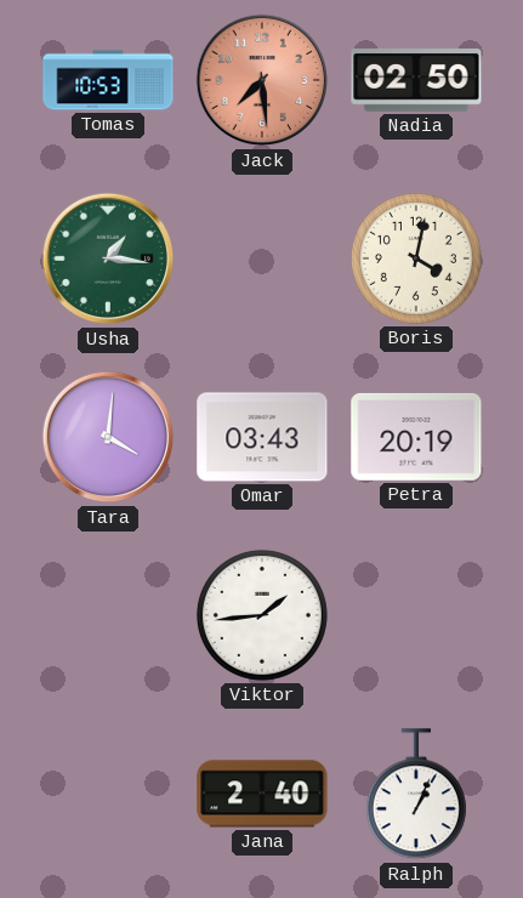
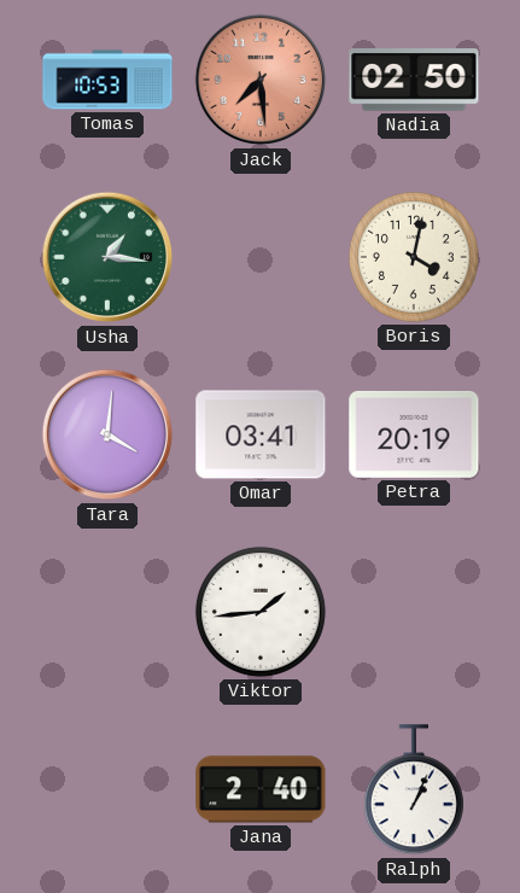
Omar: 03:43 -> 03:41 (261, 434)
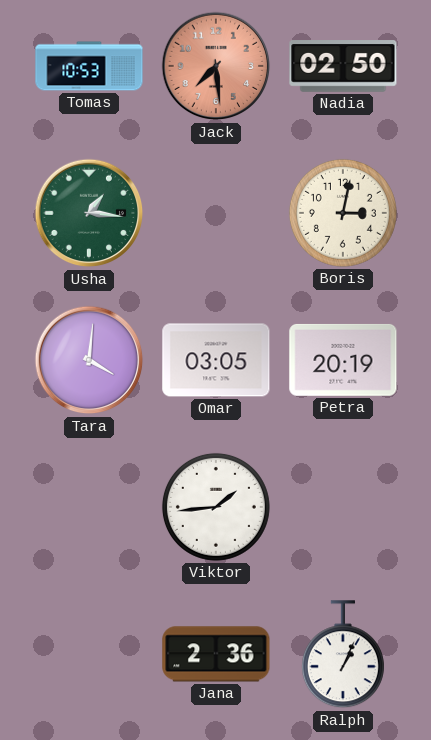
Boris: 4:02 -> 3:02 (343, 213)
Omar: 03:41 -> 03:05 (216, 360)
Jana: 2:40 -> 2:36 (216, 654)
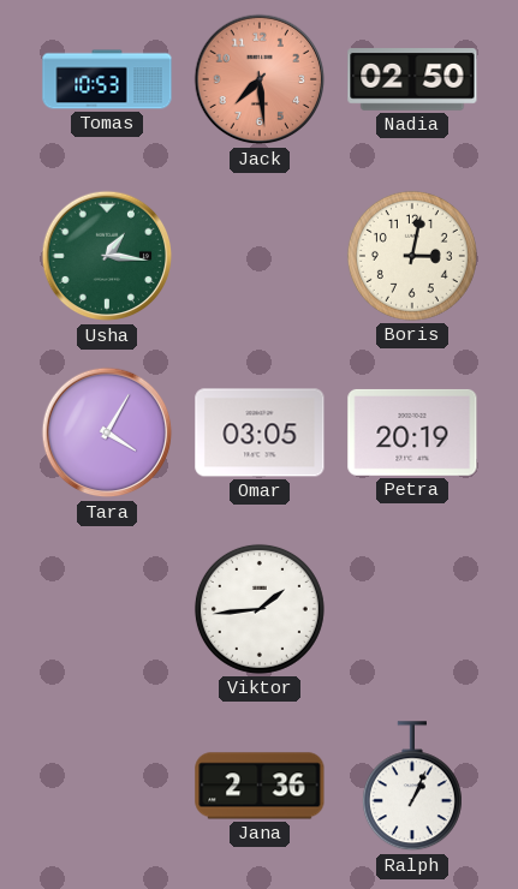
Tara: 4:01 -> 4:05 (107, 432)
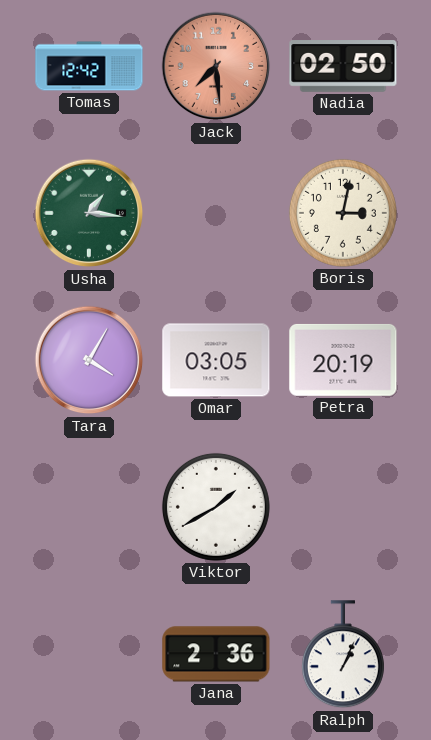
Tomas: 10:53 -> 12:42 (89, 66)
Viktor: 1:44 -> 1:40 (216, 507)
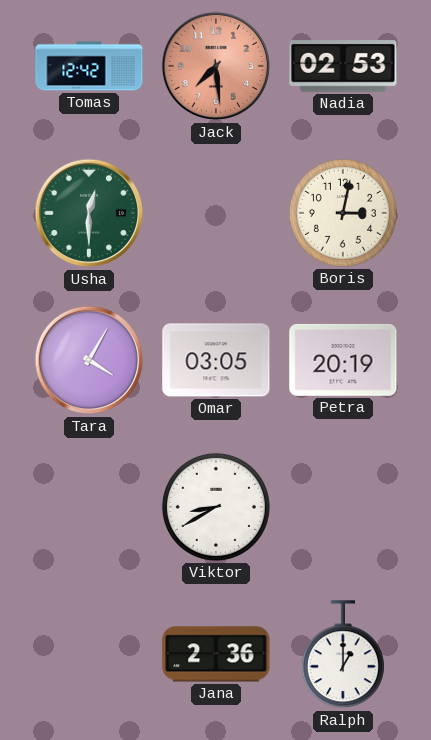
Nadia: 02:50 -> 02:53 (343, 66)
Usha: 1:16 -> 12:30 (89, 213)
Viktor: 1:40 -> 8:40 (216, 507)
Ralph: 1:04 -> 1:00 (343, 655)
